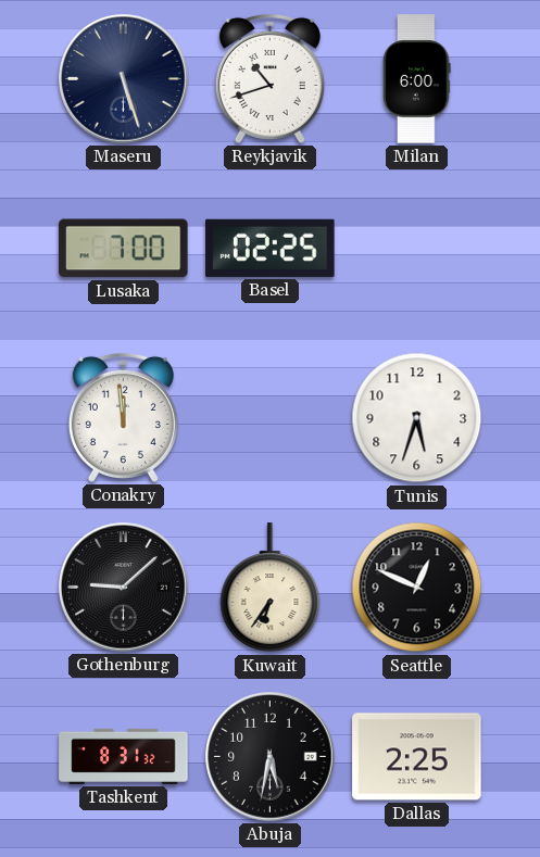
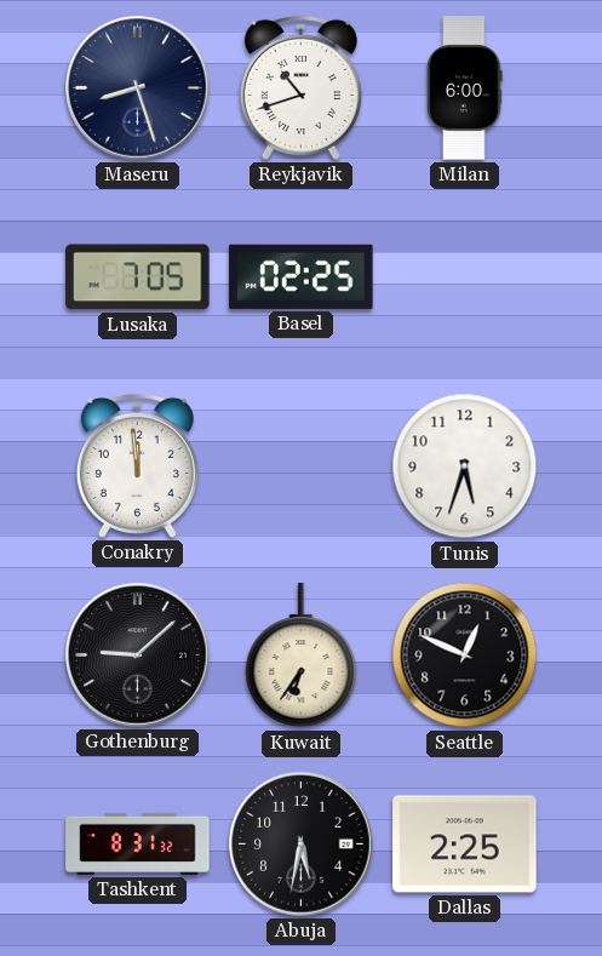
Maseru: 5:27 -> 8:27 (138, 88)
Lusaka: 7:00 -> 7:05 (138, 277)
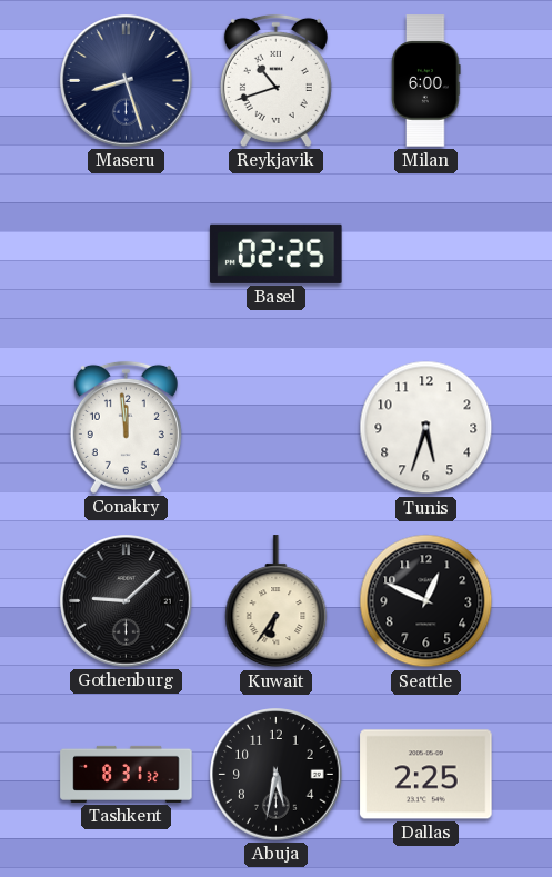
Lusaka: 7:05 -> none (138, 277)
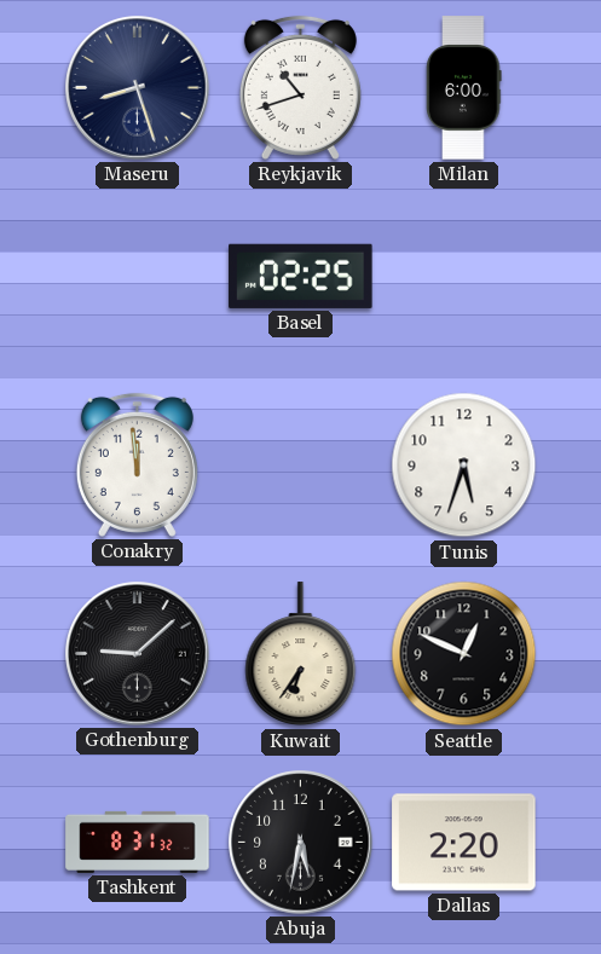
Dallas: 2:25 -> 2:20 (464, 843)
